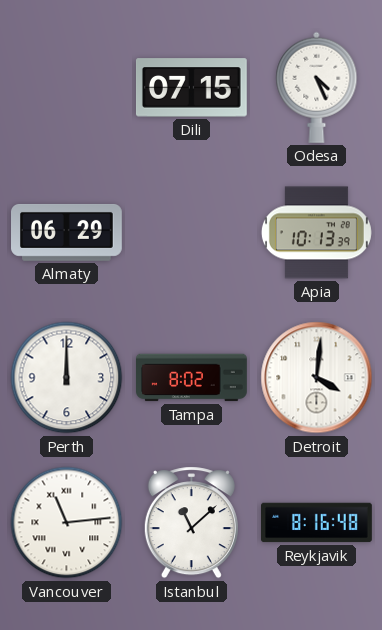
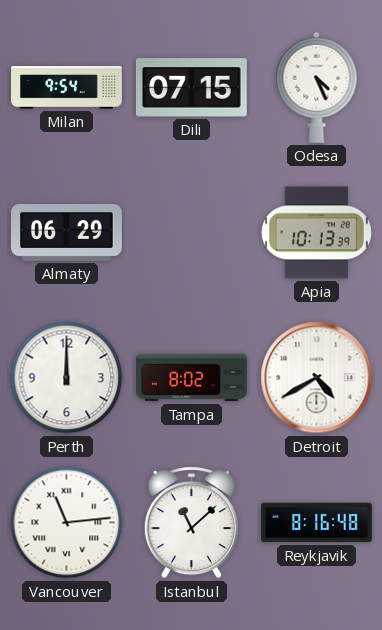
Milan: none -> 9:54 (67, 88)
Detroit: 4:01 -> 4:40 (317, 378)
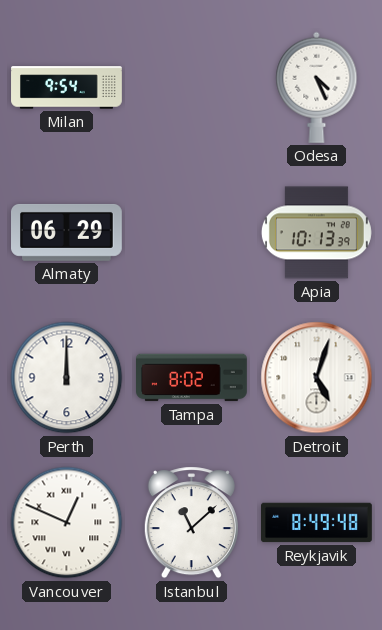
Dili: 07:15 -> none (191, 88)
Detroit: 4:40 -> 5:03 (317, 378)
Vancouver: 11:14 -> 12:49 (67, 523)
Reykjavik: 8:16 -> 8:49 (317, 523)
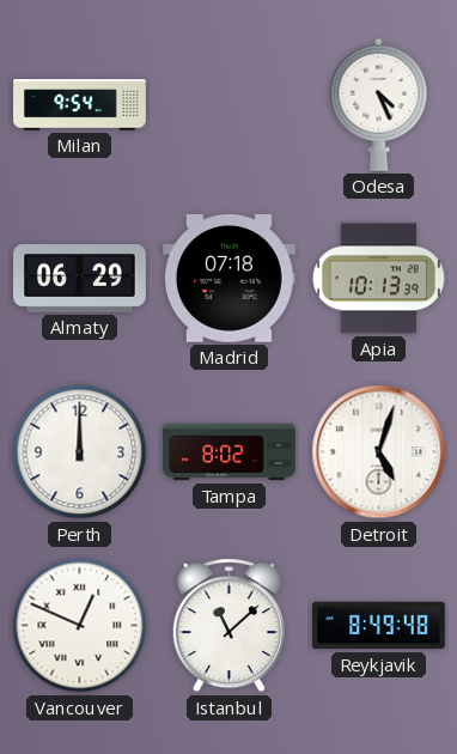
Madrid: none -> 07:18 (228, 279)
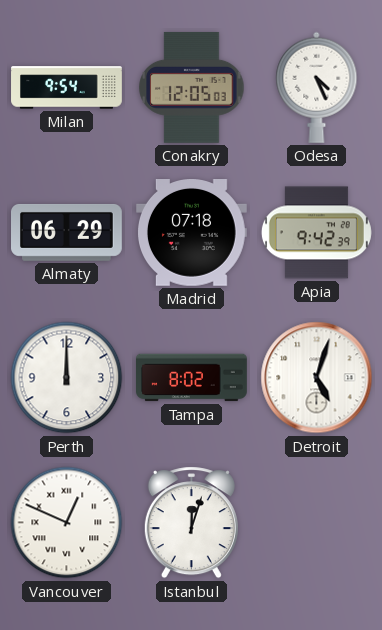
Conakry: none -> 12:05 (192, 87)
Apia: 10:13 -> 9:42 (316, 233)
Istanbul: 11:08 -> 12:03 (191, 523)
Reykjavik: 8:49 -> none (379, 626)
